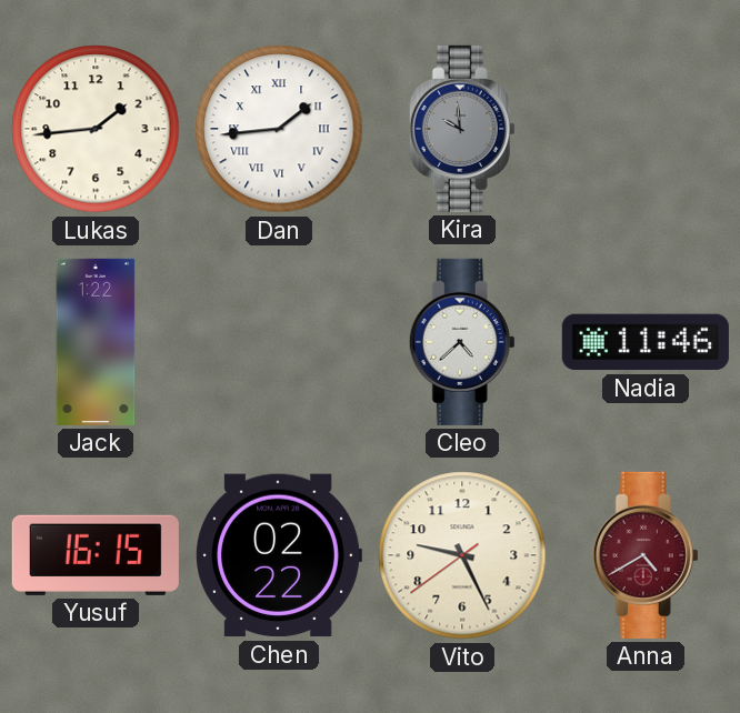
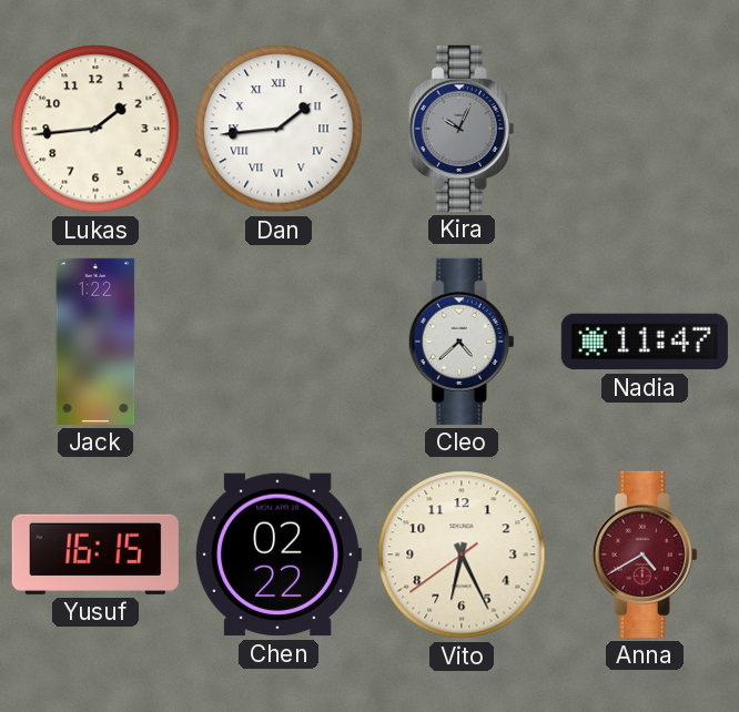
Kira: 9:59 -> 10:04 (462, 129)
Nadia: 11:46 -> 11:47 (645, 342)
Vito: 9:25 -> 6:25 (462, 555)
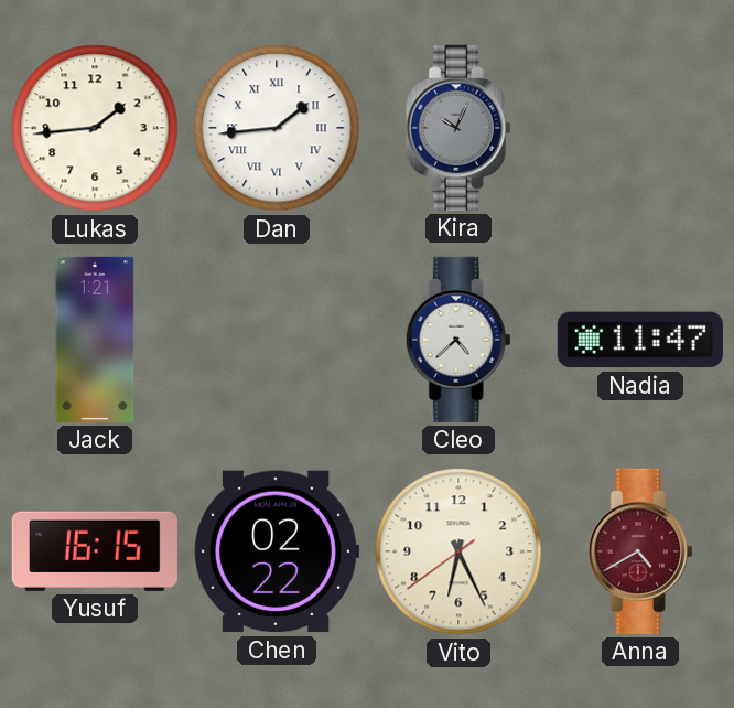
Jack: 1:22 -> 1:21 (95, 340)
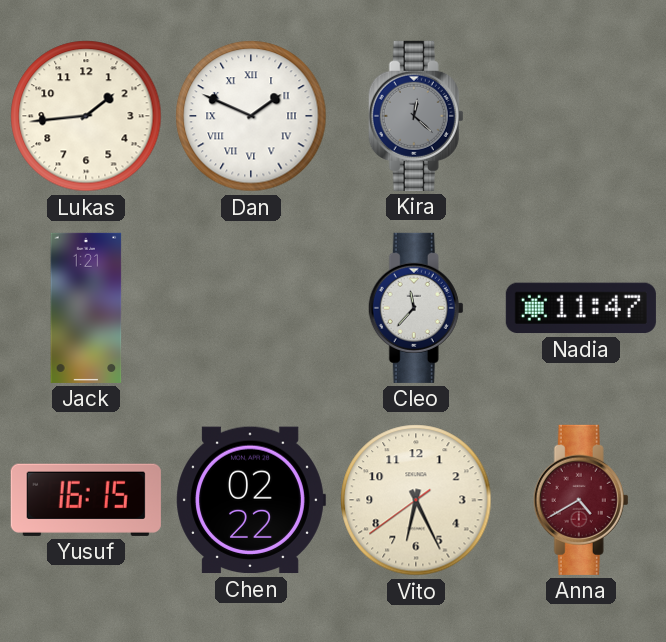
Dan: 1:44 -> 1:49 (251, 116)
Kira: 10:04 -> 12:22 (416, 116)
Cleo: 4:38 -> 11:37 (416, 308)
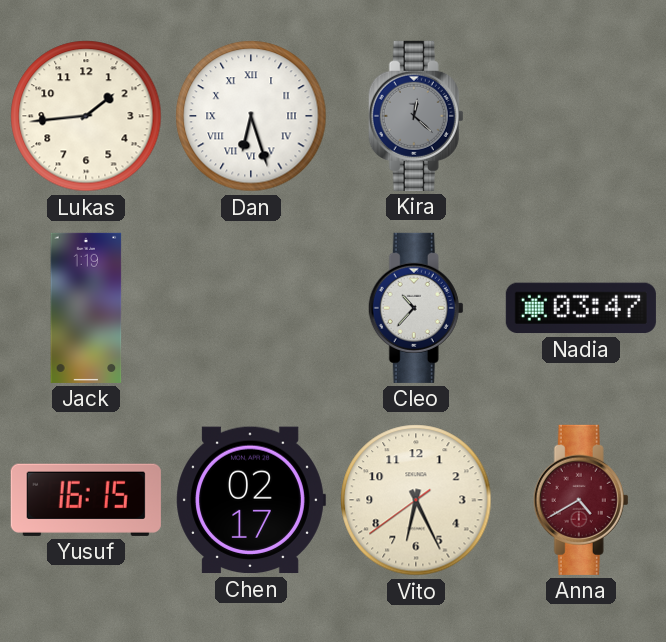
Dan: 1:49 -> 6:27 (251, 116)
Jack: 1:21 -> 1:19 (86, 308)
Cleo: 11:37 -> 10:37 (416, 308)
Nadia: 11:47 -> 03:47 (581, 308)
Chen: 02:22 -> 02:17 (251, 500)
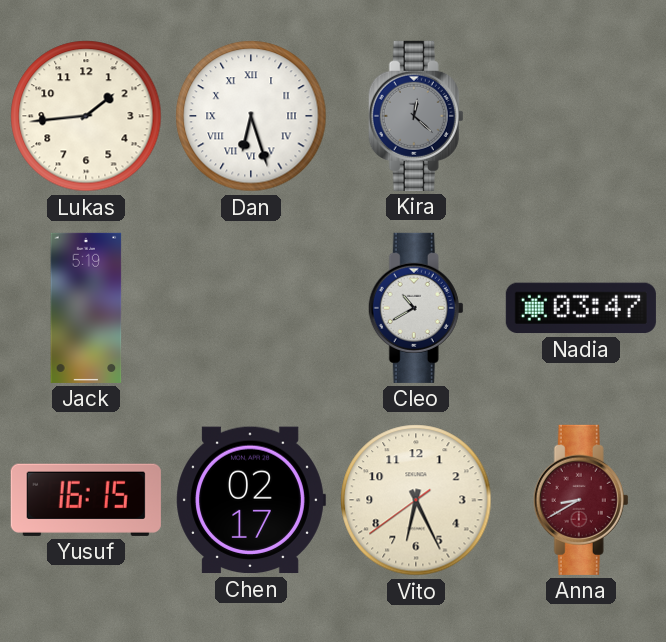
Jack: 1:19 -> 5:19 (86, 308)
Cleo: 10:37 -> 10:40 (416, 308)
Anna: 4:40 -> 8:40 (581, 500)
